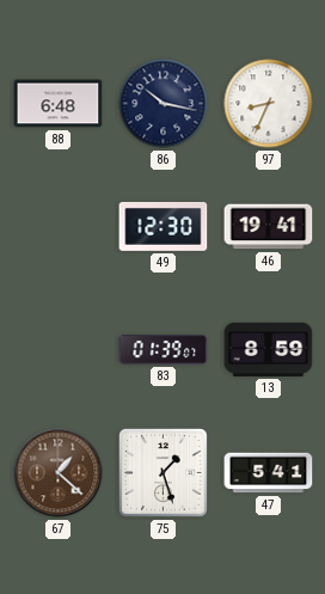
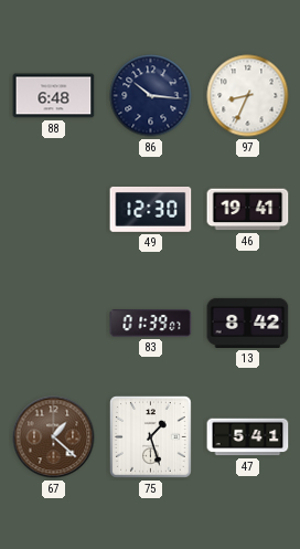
86: 10:17 -> 10:16 (151, 96)
13: 8:59 -> 8:42 (248, 323)
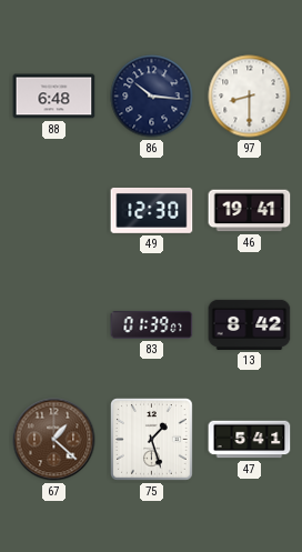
97: 8:34 -> 8:30 (250, 97)
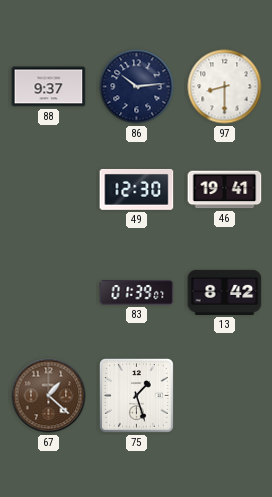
88: 6:48 -> 9:37 (49, 87)
86: 10:16 -> 10:14 (137, 87)
47: 5:41 -> none (250, 440)
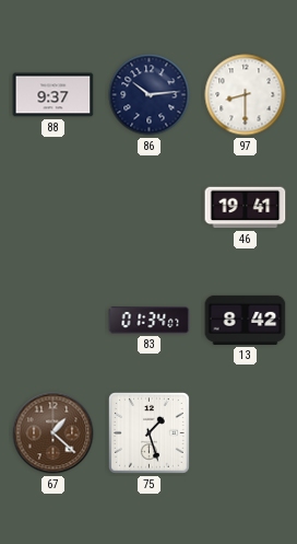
49: 12:30 -> none (137, 189)
83: 01:39 -> 01:34 (150, 321)
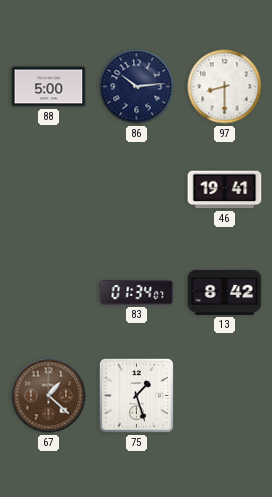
88: 9:37 -> 5:00 (49, 87)
